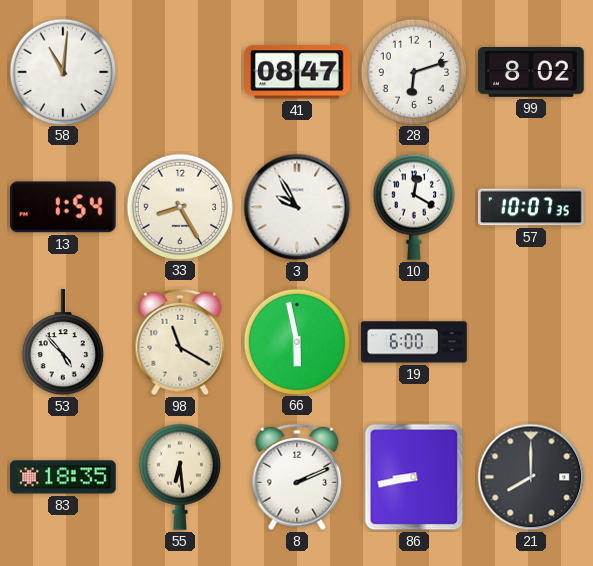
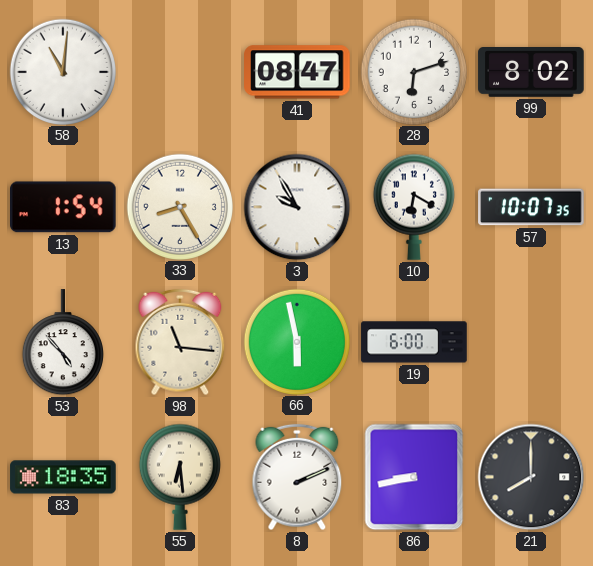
10: 12:20 -> 6:20 (414, 207)
98: 11:20 -> 11:16 (180, 342)
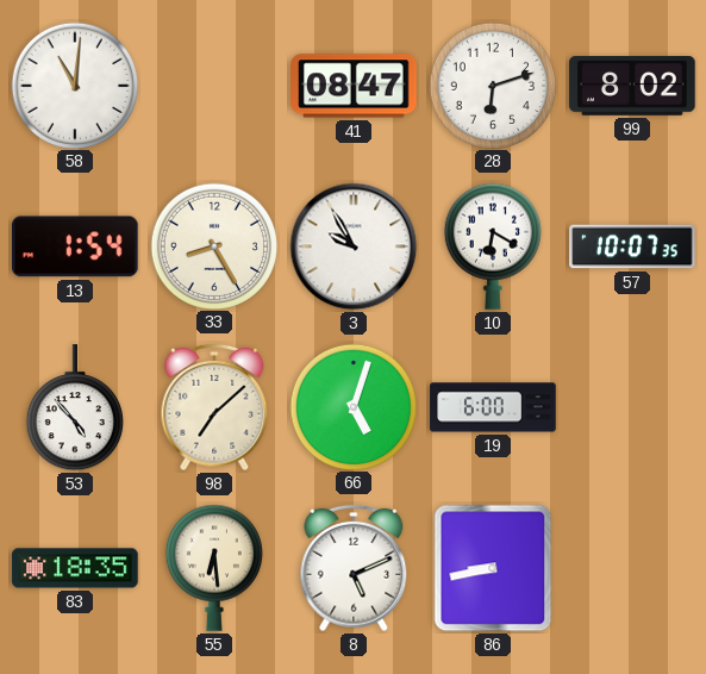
98: 11:16 -> 7:08 (214, 407)
66: 5:58 -> 5:03 (352, 406)
8: 2:11 -> 5:11 (354, 568)
21: 8:00 -> none (531, 477)
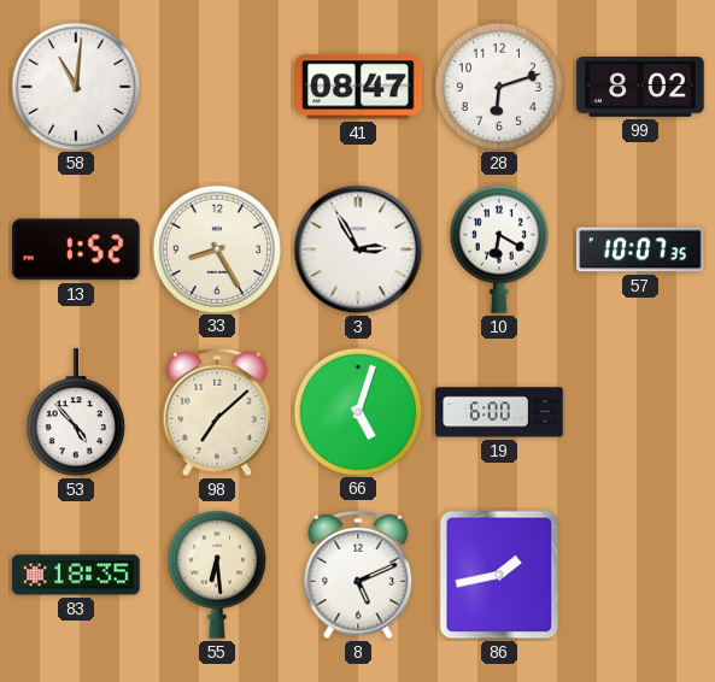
13: 1:54 -> 1:52 (77, 249)
3: 9:55 -> 2:55 (358, 249)
86: 8:43 -> 1:43 (499, 575)
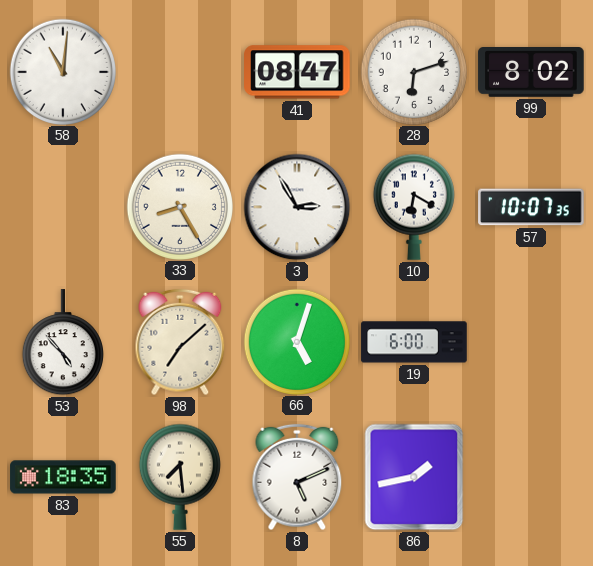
13: 1:52 -> none (77, 249)
55: 6:29 -> 7:29 (180, 477)
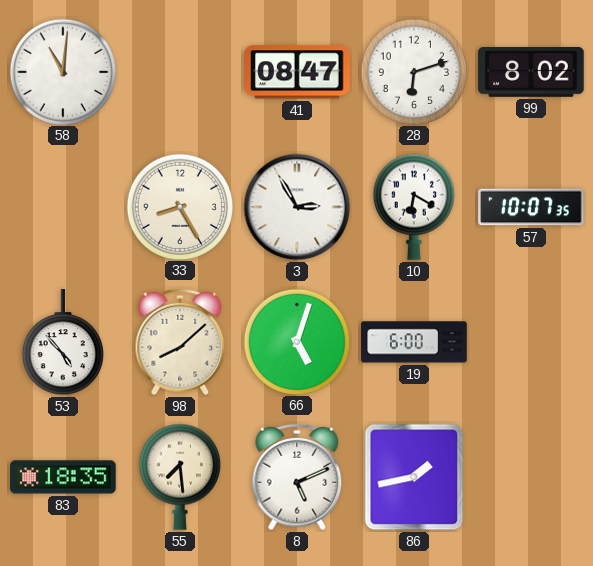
98: 7:08 -> 8:08 (180, 342)
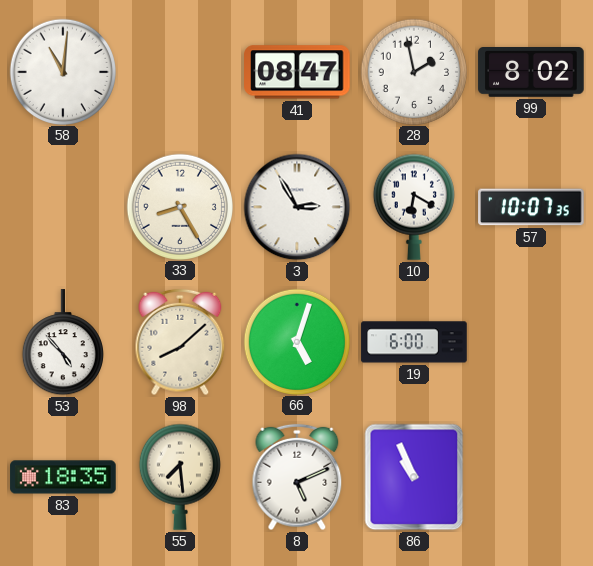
28: 6:12 -> 1:58 (413, 71)
86: 1:43 -> 10:56 (414, 477)
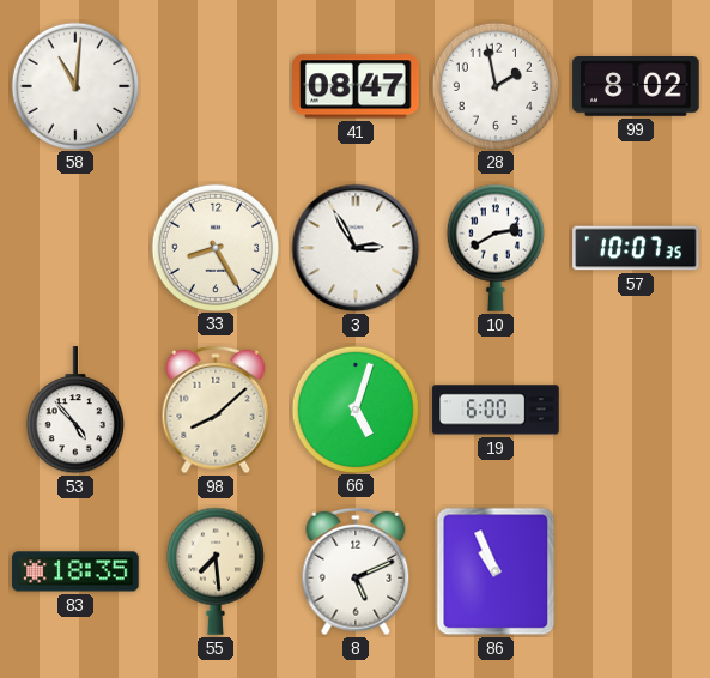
10: 6:20 -> 2:40 (496, 248)
